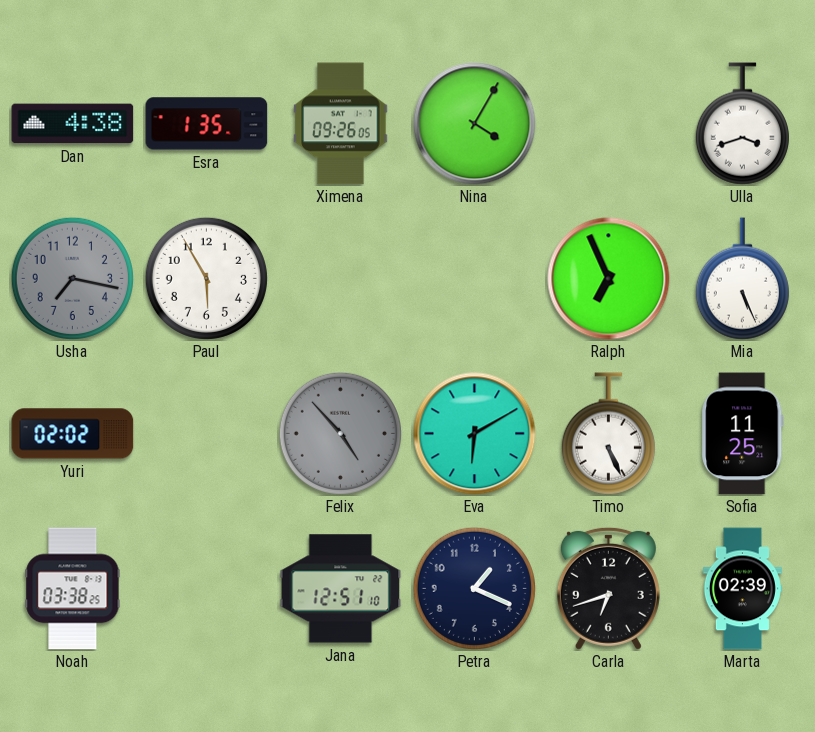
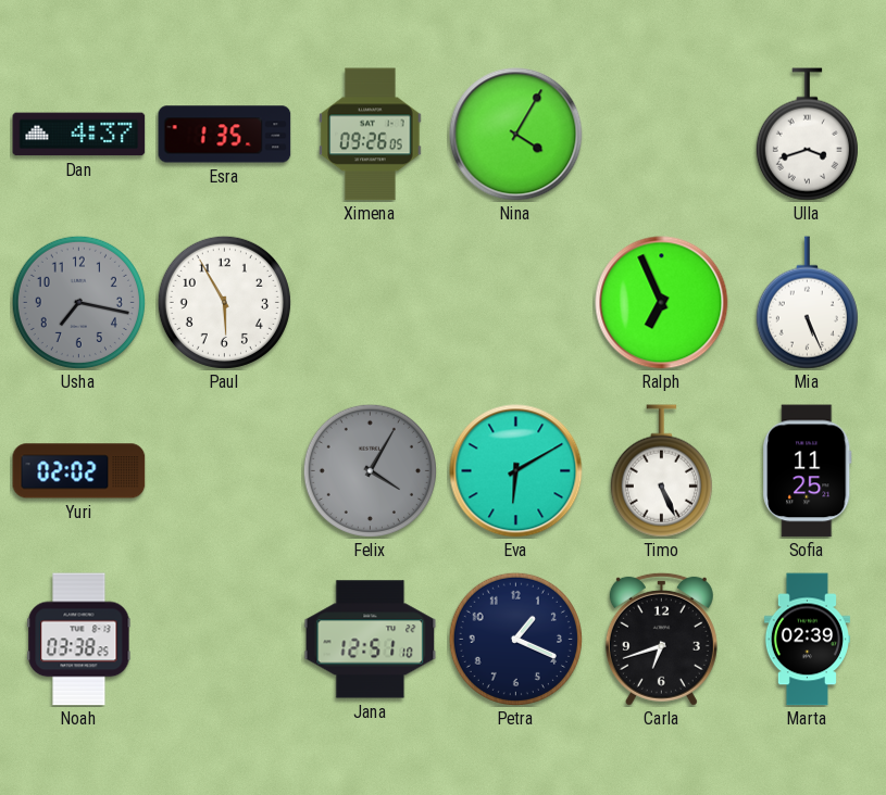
Dan: 4:38 -> 4:37 (79, 135)
Felix: 4:53 -> 4:05 (370, 470)
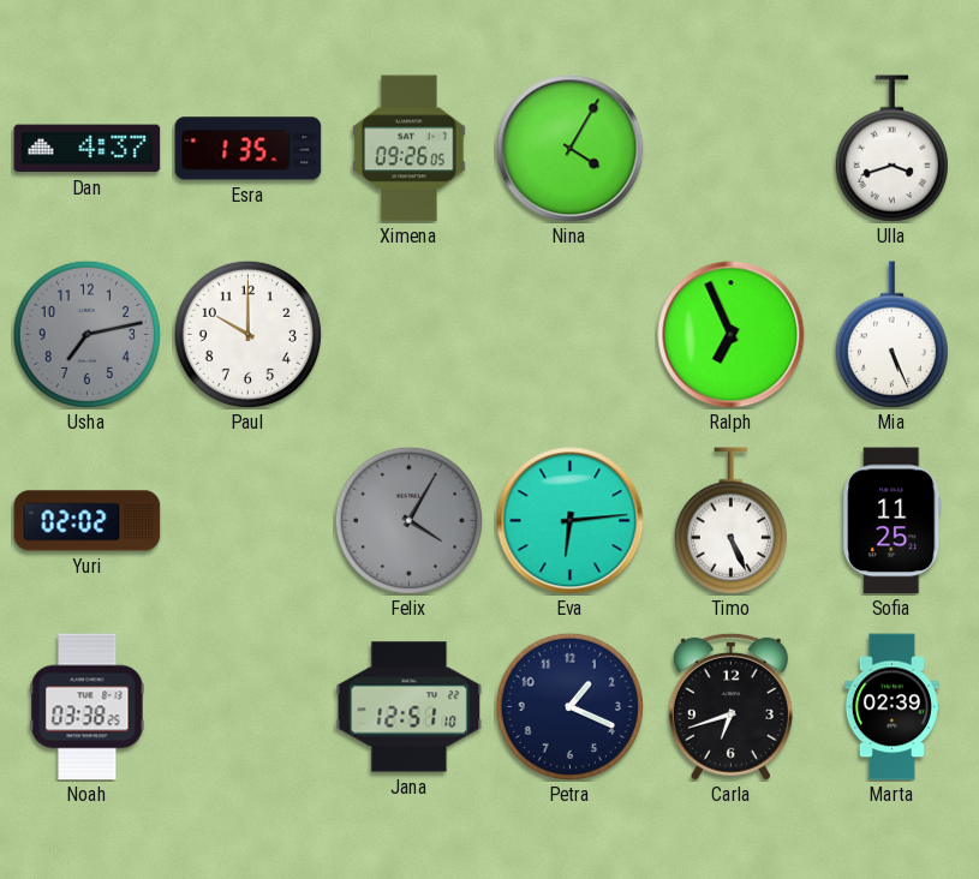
Usha: 7:17 -> 7:13 (86, 334)
Paul: 5:55 -> 10:00 (247, 334)
Eva: 6:10 -> 6:14 (571, 521)
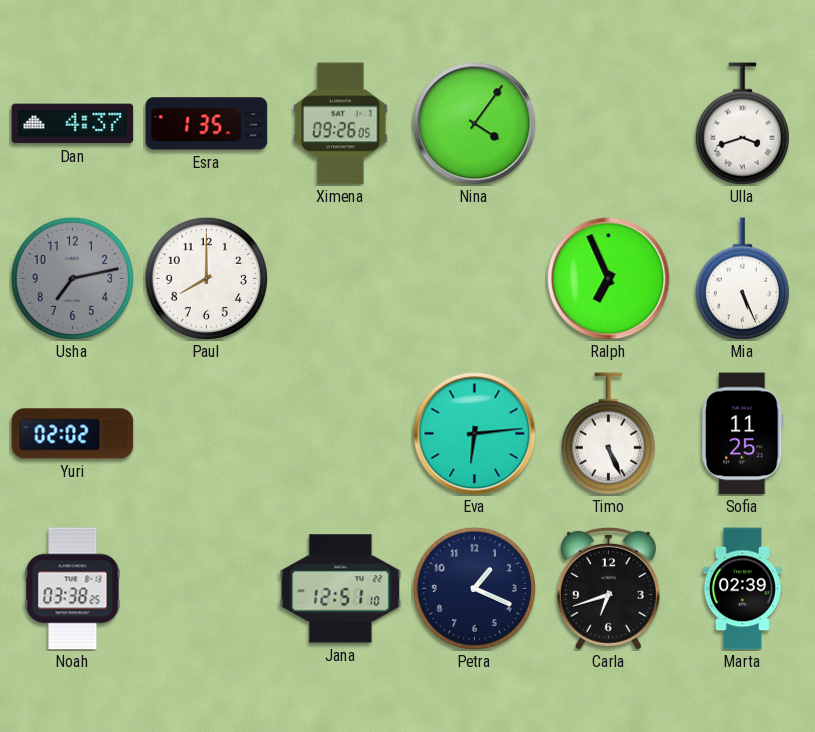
Nina: 4:05 -> 4:06 (475, 124)
Paul: 10:00 -> 8:00 (206, 278)
Felix: 4:05 -> none (408, 520)
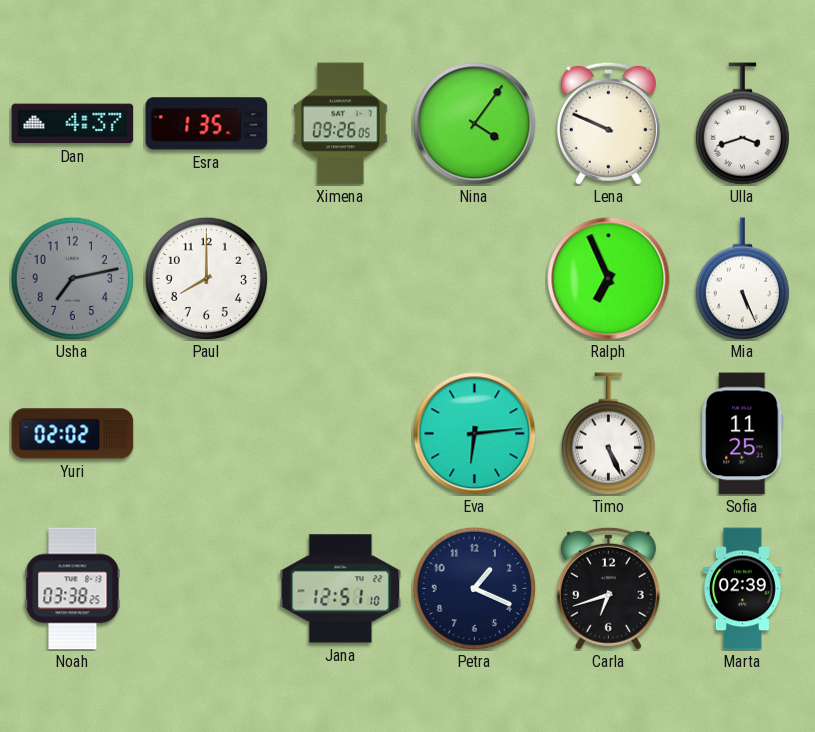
Lena: none -> 9:49 (608, 123)
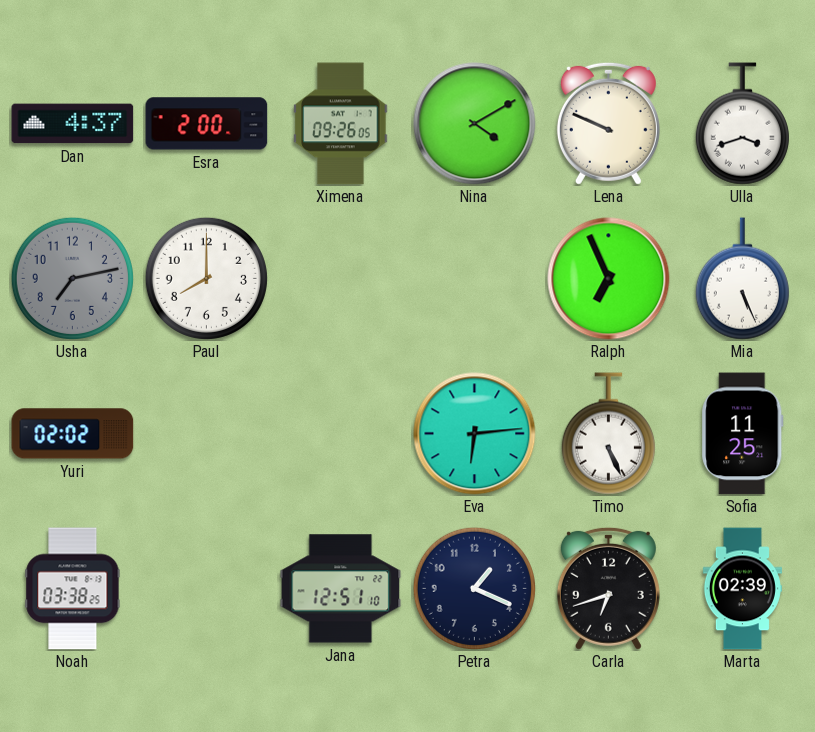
Esra: 1:35 -> 2:00 (207, 124)
Nina: 4:06 -> 4:10 (475, 124)
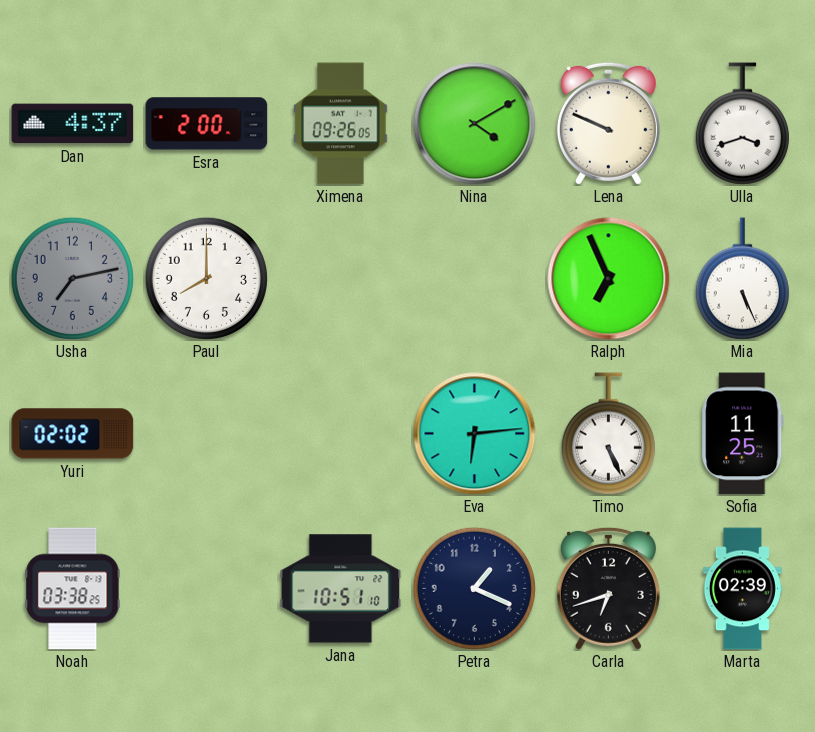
Jana: 12:51 -> 10:51 (341, 589)
